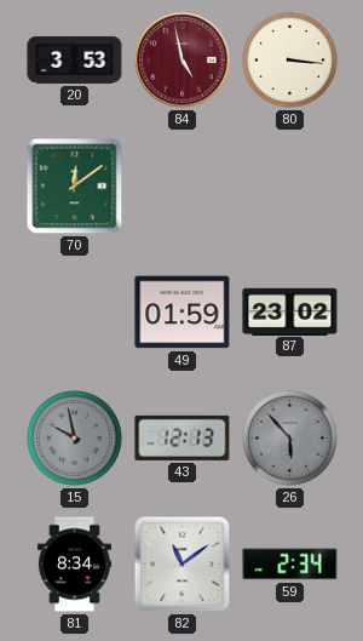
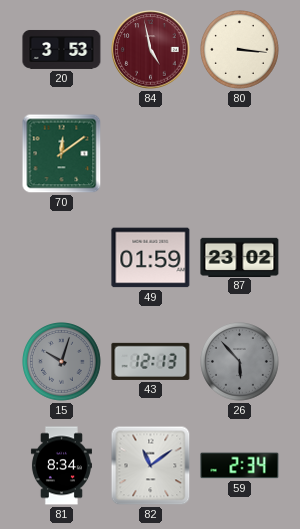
15: 9:58 -> 10:03 (62, 362)
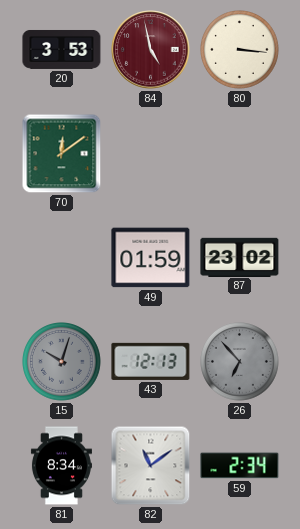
26: 5:53 -> 6:53 (240, 362)
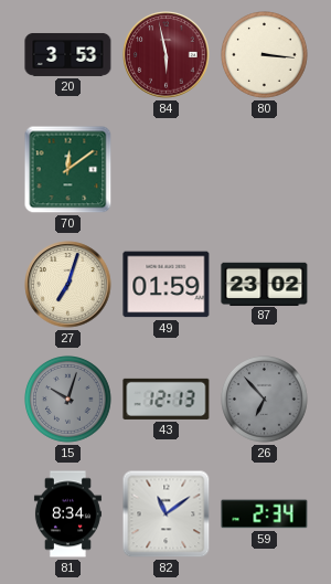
84: 4:58 -> 5:58 (167, 55)
27: none -> 7:03 (68, 285)
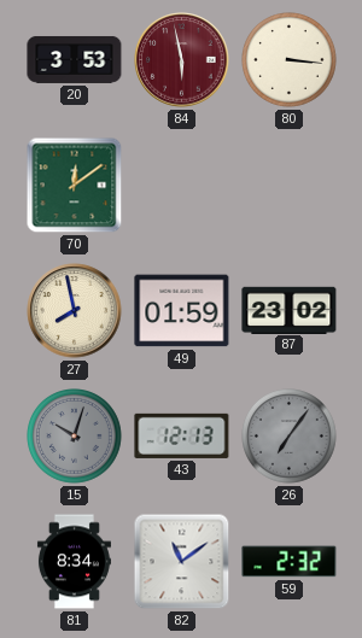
27: 7:03 -> 7:58 (75, 311)
26: 6:53 -> 7:06 (290, 437)
59: 2:34 -> 2:32 (290, 562)
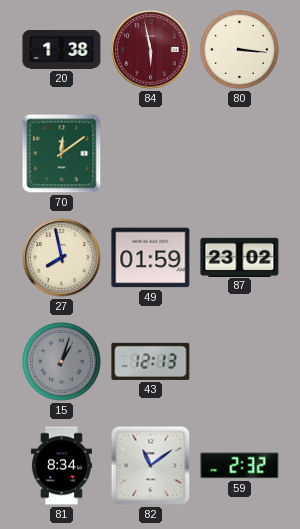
20: 3:53 -> 1:38 (62, 49)
15: 10:03 -> 1:03 (62, 362)
26: 7:06 -> none (290, 437)
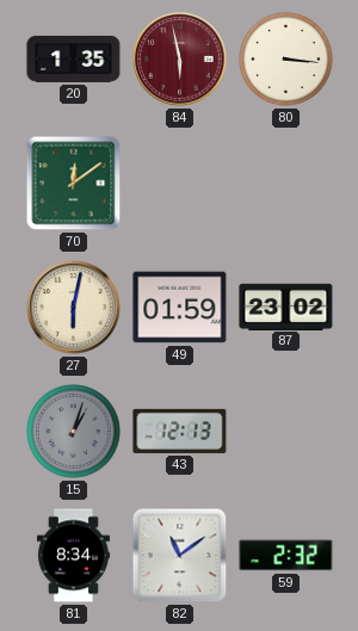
20: 1:38 -> 1:35 (74, 58)
27: 7:58 -> 6:02 (74, 308)
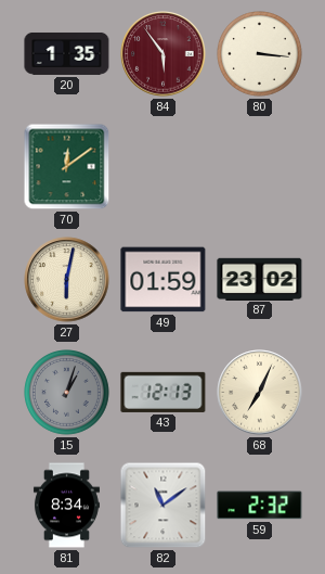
84: 5:58 -> 5:54 (164, 54)
68: none -> 7:04 (260, 393)
